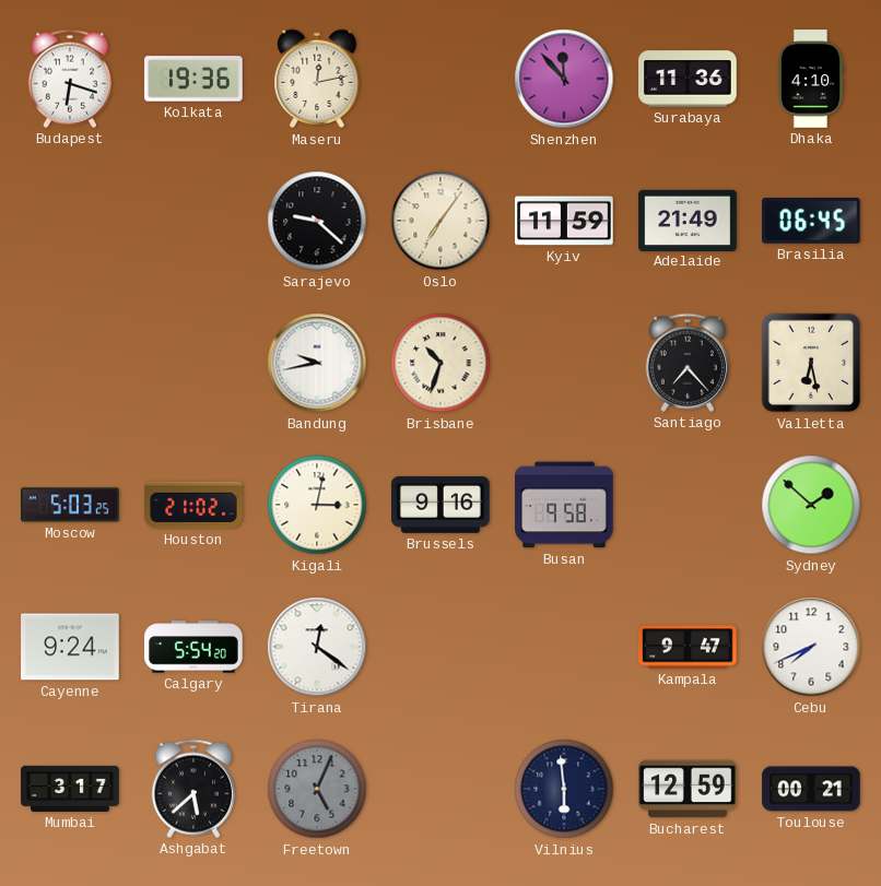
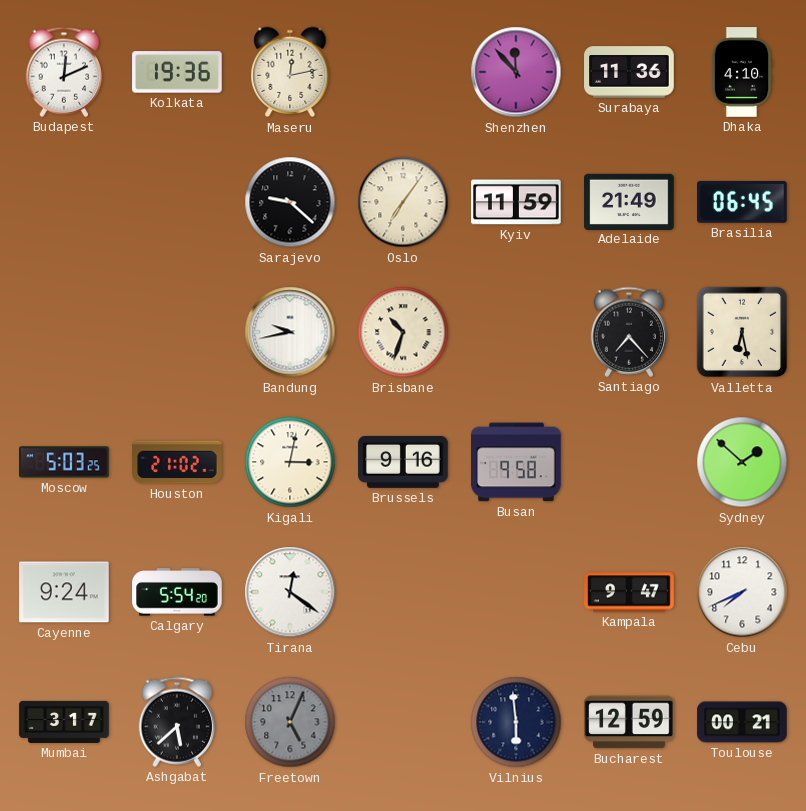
Budapest: 6:18 -> 12:11 (64, 72)
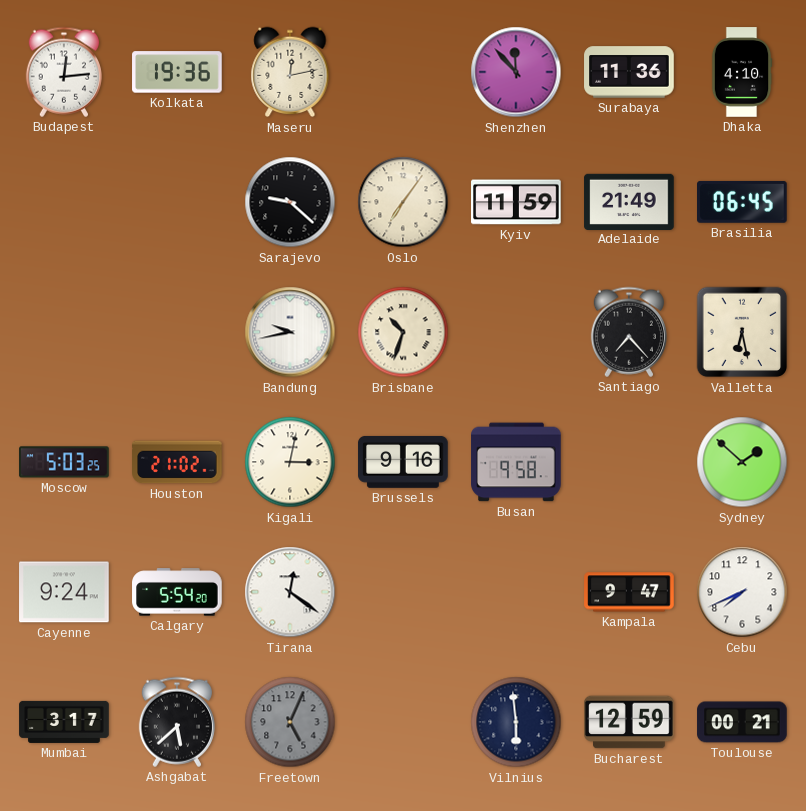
Budapest: 12:11 -> 12:14 (64, 72)
